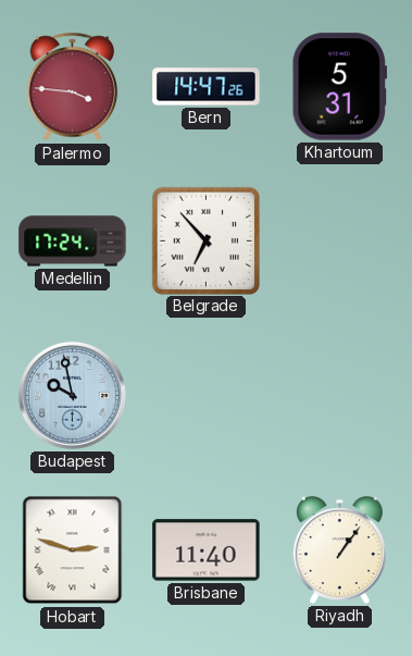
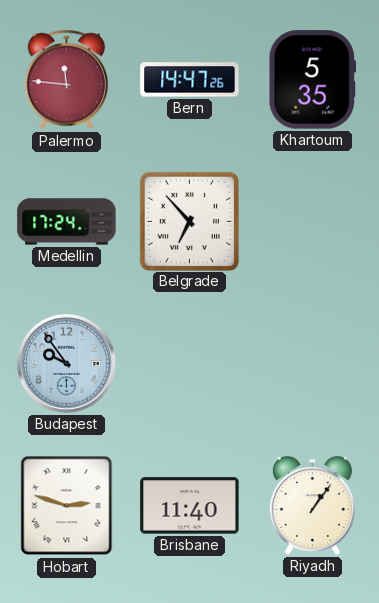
Palermo: 3:46 -> 11:46 (67, 80)
Khartoum: 5:31 -> 5:35 (312, 80)
Budapest: 9:58 -> 9:54 (66, 363)
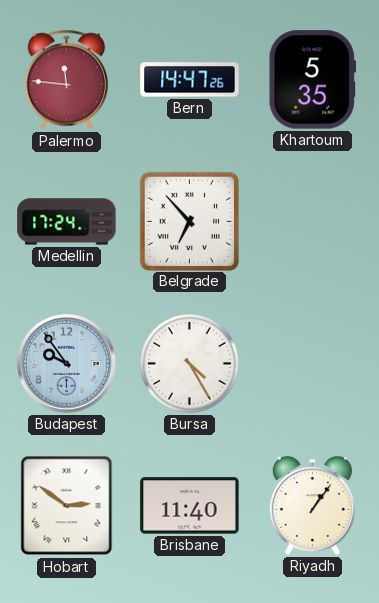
Bursa: none -> 4:25 (190, 364)
Hobart: 2:48 -> 2:51 (67, 506)
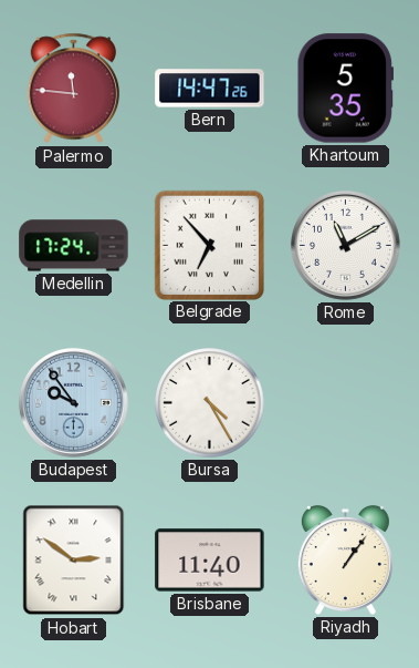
Rome: none -> 11:10 (345, 245)
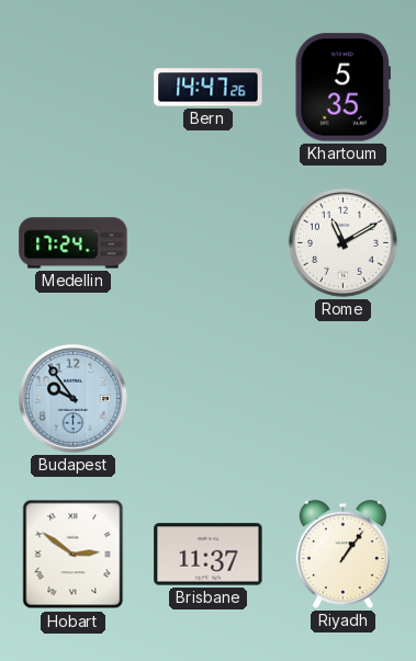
Palermo: 11:46 -> none (74, 89)
Belgrade: 6:53 -> none (209, 245)
Bursa: 4:25 -> none (210, 403)
Brisbane: 11:40 -> 11:37 (209, 555)
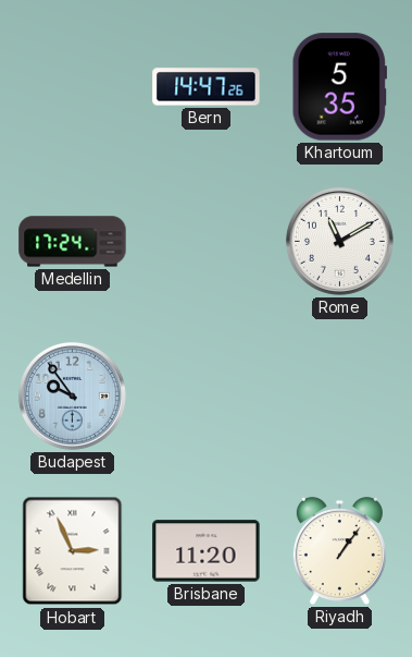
Hobart: 2:51 -> 2:56 (73, 551)
Brisbane: 11:37 -> 11:20 (207, 551)
